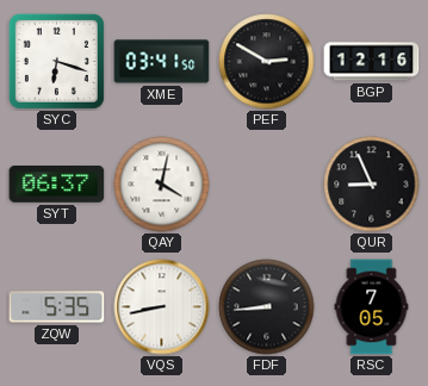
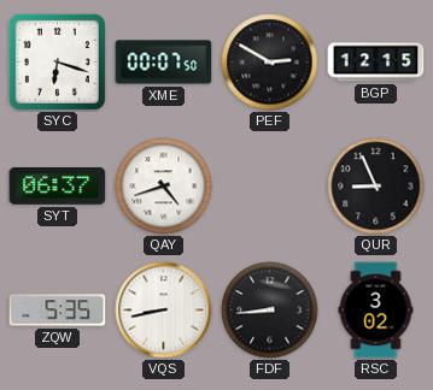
XME: 03:41 -> 00:07 (164, 63)
BGP: 12:16 -> 12:15 (376, 63)
QAY: 4:02 -> 4:42 (164, 187)
RSC: 7:05 -> 3:02 (376, 311)
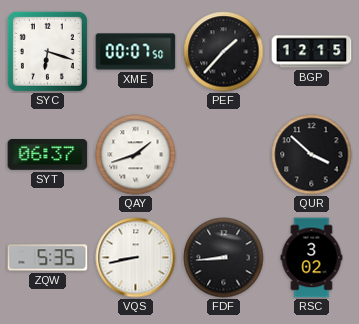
PEF: 2:50 -> 1:37 (224, 52)
QAY: 4:42 -> 1:42 (136, 155)
QUR: 8:56 -> 3:52 (312, 155)
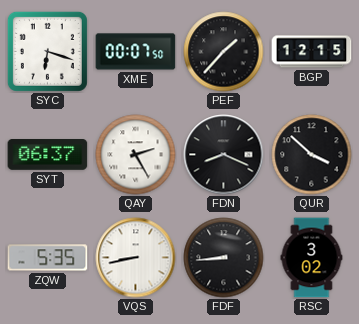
QAY: 1:42 -> 2:25 (136, 155)
FDN: none -> 8:19 (224, 155)
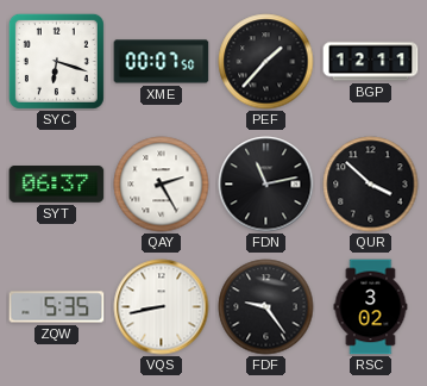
BGP: 12:15 -> 12:11 (371, 62)
FDN: 8:19 -> 11:13 (266, 185)
FDF: 8:44 -> 9:24 (266, 307)
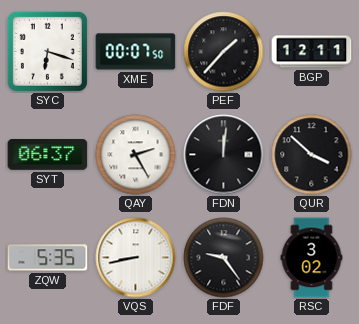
FDN: 11:13 -> 12:01 (224, 155)
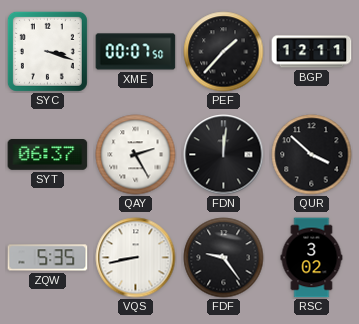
SYC: 6:18 -> 3:18 (47, 51)
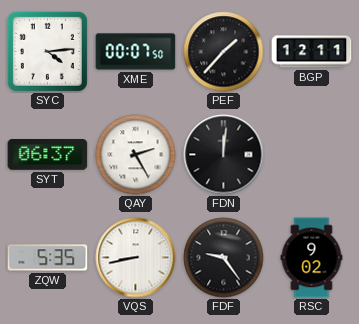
SYC: 3:18 -> 4:14 (47, 51)
QUR: 3:52 -> none (312, 155)
RSC: 3:02 -> 9:02 (312, 258)
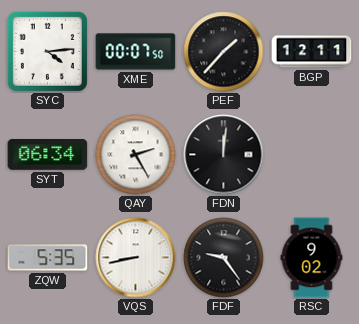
SYT: 06:37 -> 06:34 (48, 155)
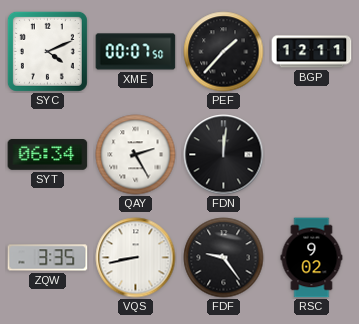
SYC: 4:14 -> 4:11 (47, 51)
ZQW: 5:35 -> 3:35 (48, 258)
